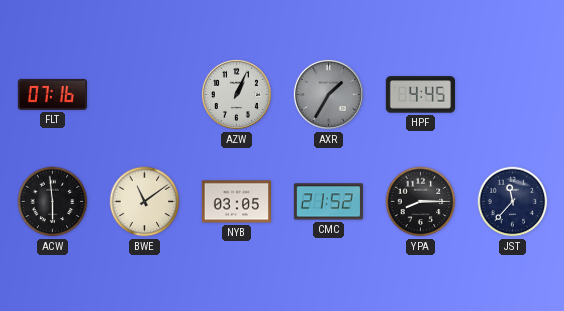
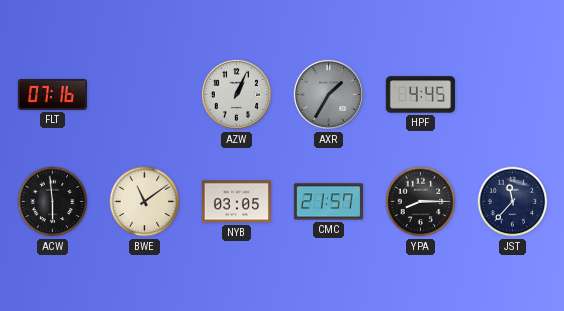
CMC: 21:52 -> 21:57 (328, 202)
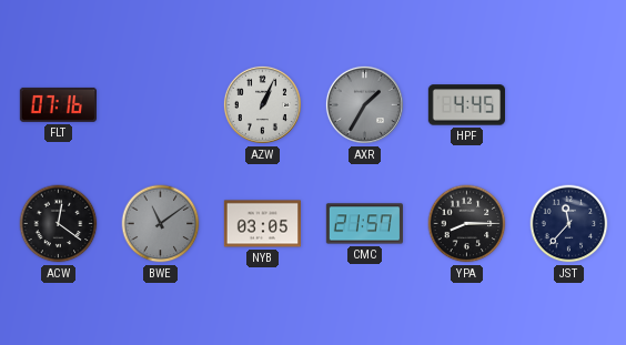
ACW: 5:59 -> 12:21 (59, 224)
BWE dial: cream -> grey (161, 224)
